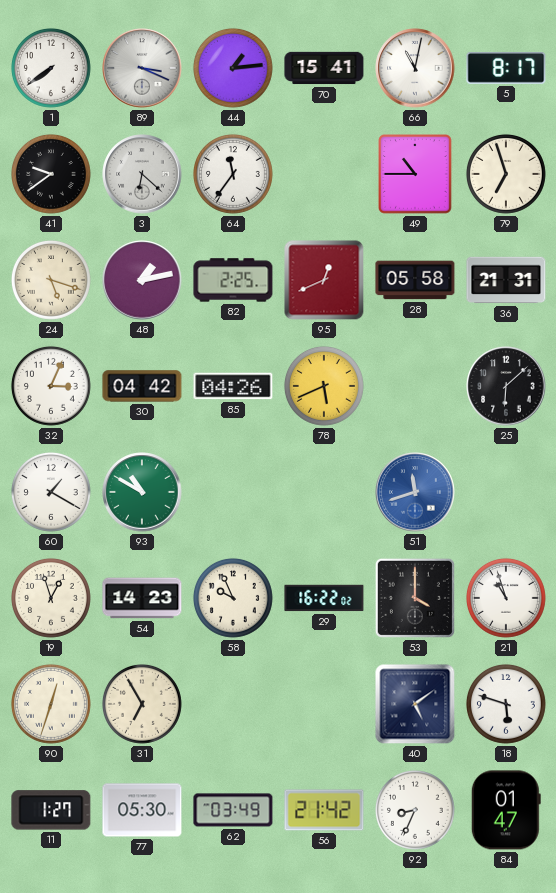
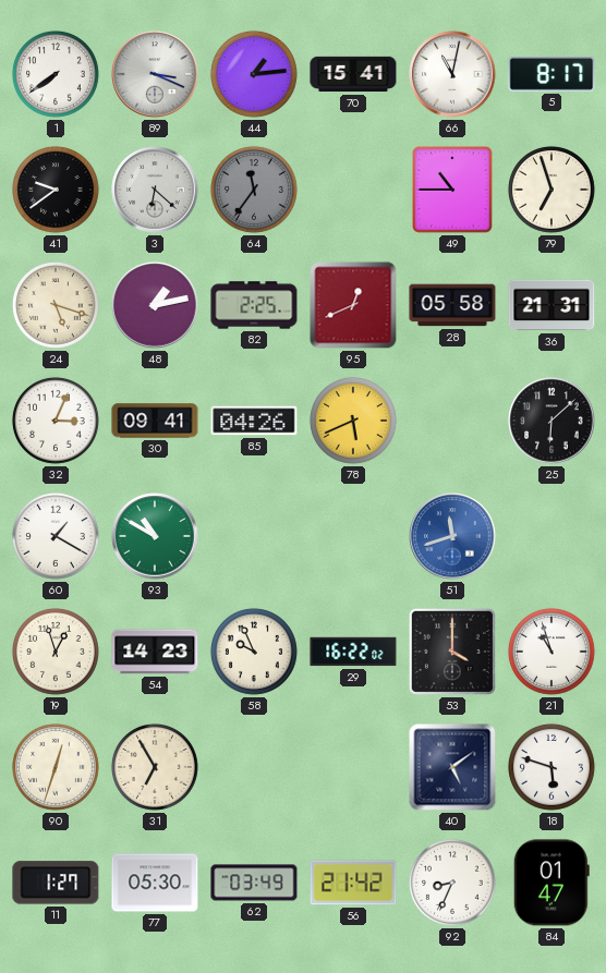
64 dial: white -> grey (254, 190)
30: 04:42 -> 09:41 (155, 421)
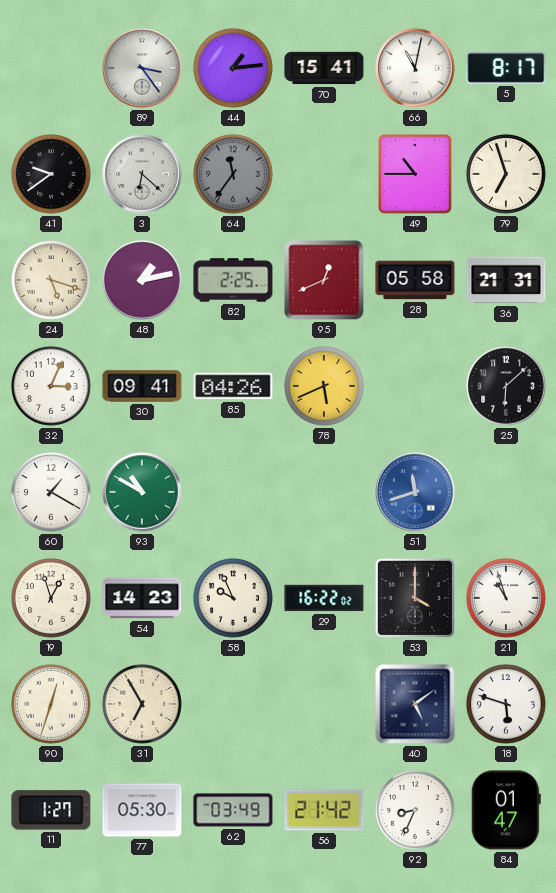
1: 7:39 -> none (56, 74)
89: 3:19 -> 3:24 (142, 68)
